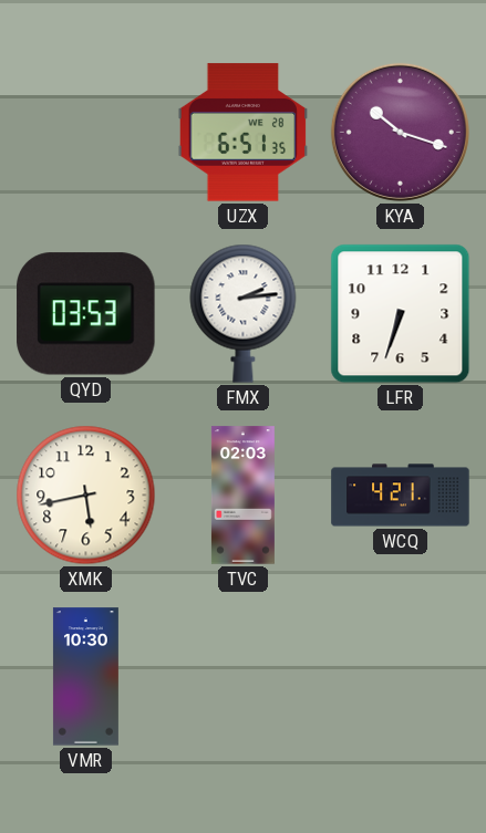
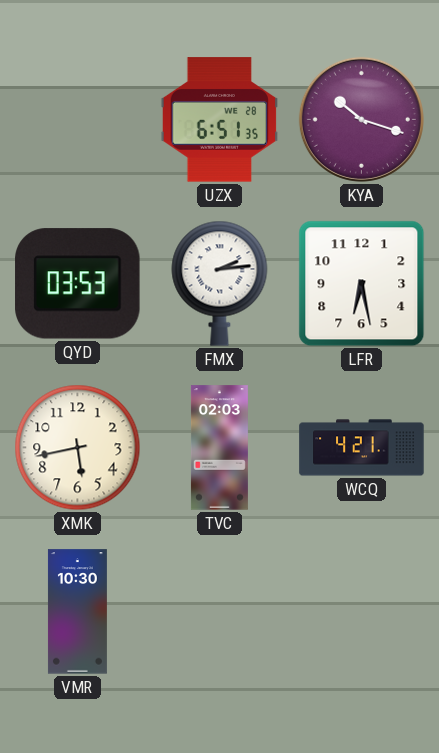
LFR: 6:33 -> 6:28 (362, 284)
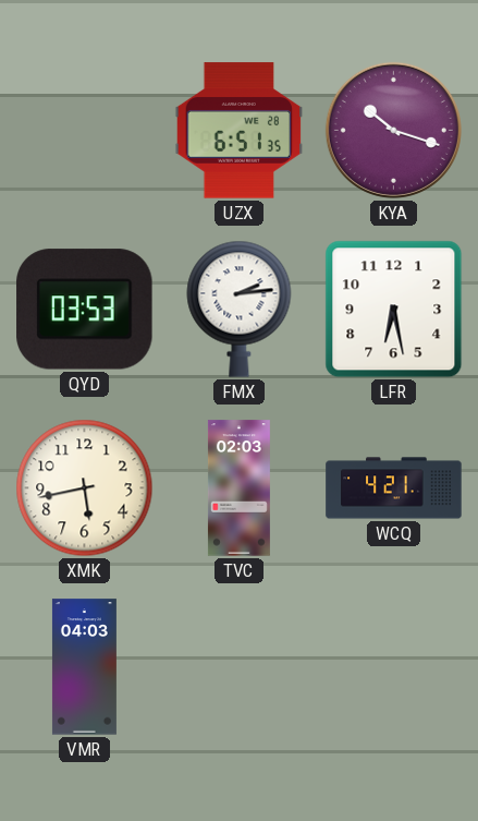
VMR: 10:30 -> 04:03 (84, 667)
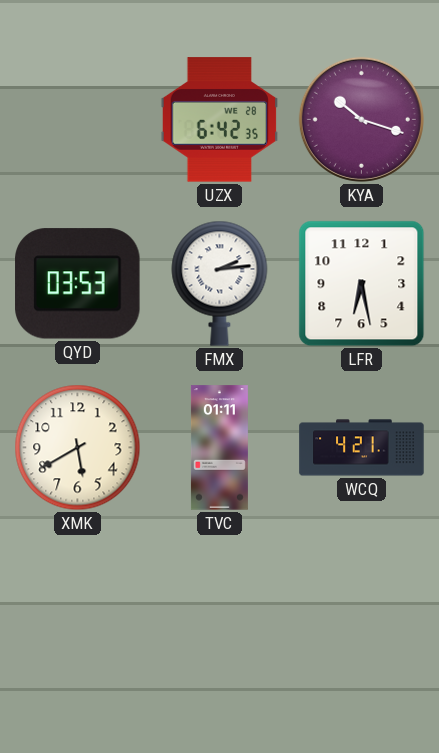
UZX: 6:51 -> 6:42 (220, 120)
XMK: 5:43 -> 5:40 (78, 448)
TVC: 02:03 -> 01:11 (219, 448)
VMR: 04:03 -> none (84, 667)
